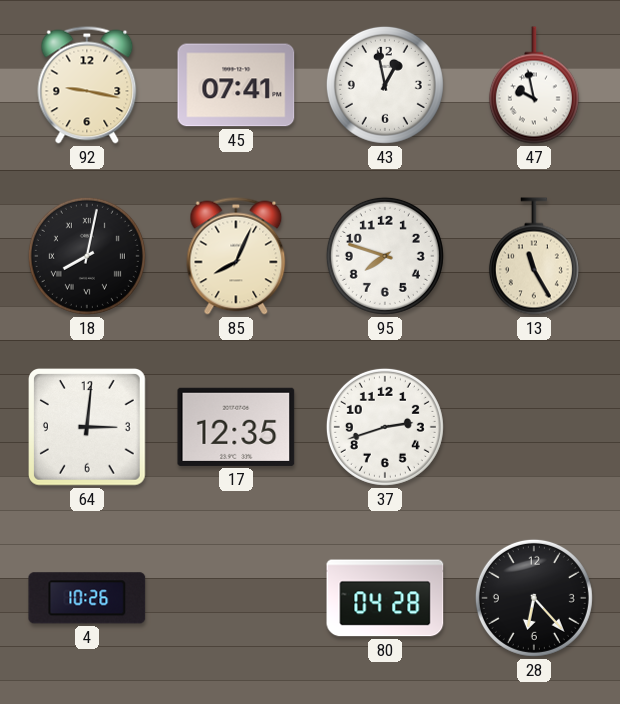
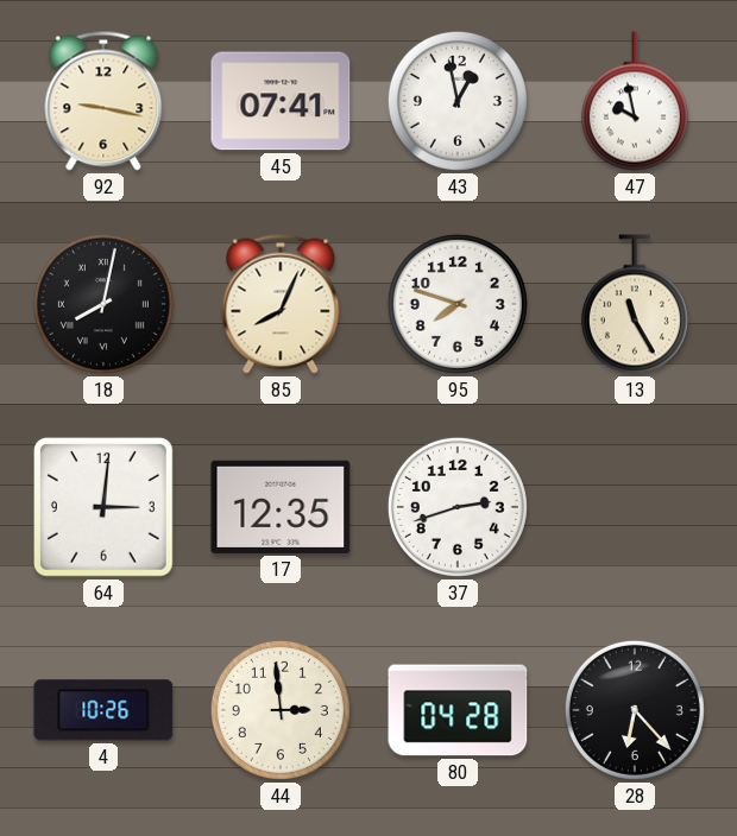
44: none -> 2:59 (281, 710)
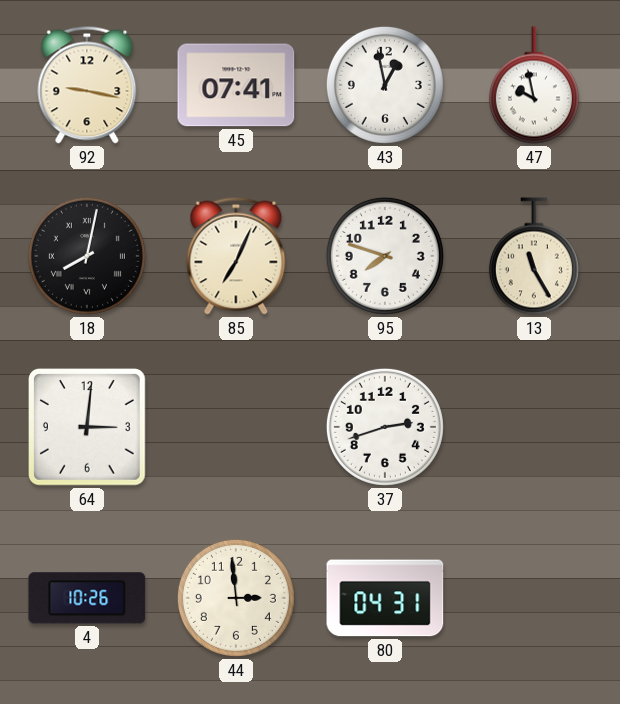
85: 8:04 -> 7:04 (236, 256)
17: 12:35 -> none (281, 507)
80: 04:28 -> 04:31 (385, 598)
28: 6:23 -> none (635, 710)
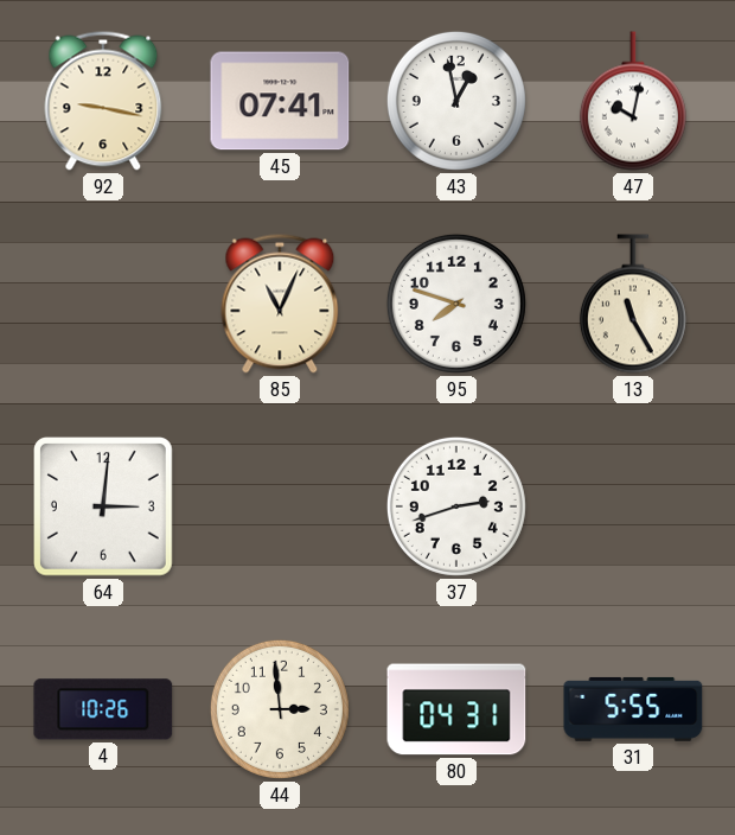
47: 9:58 -> 10:02 (633, 101)
18: 8:02 -> none (87, 256)
85: 7:04 -> 11:04 (280, 304)
31: none -> 5:55 (633, 709)
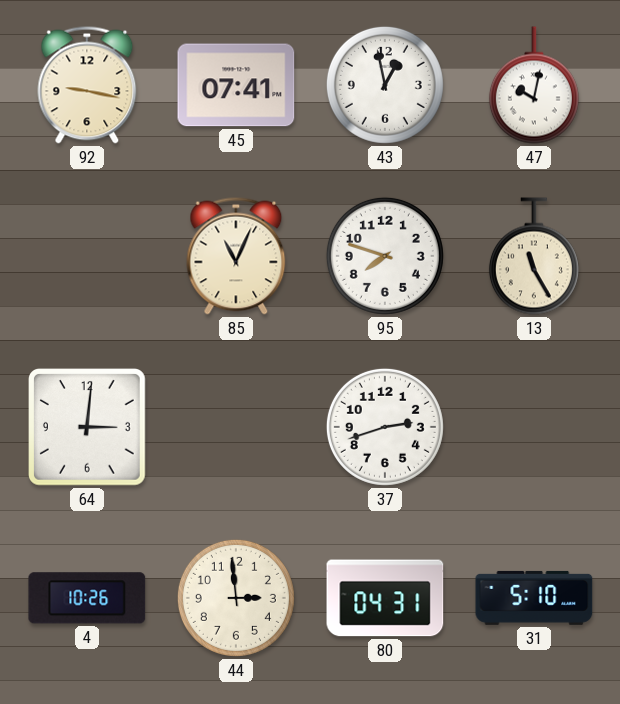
31: 5:55 -> 5:10 (534, 598)
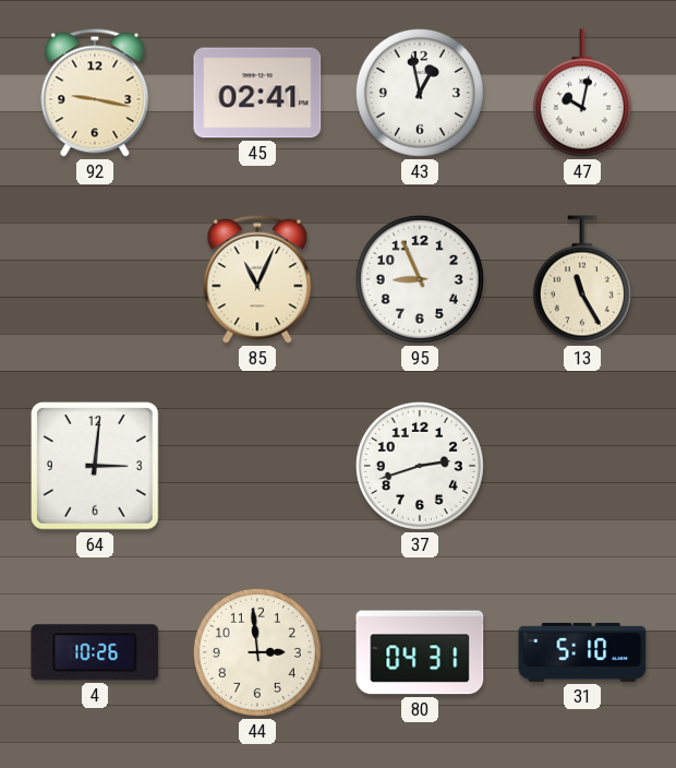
45: 07:41 -> 02:41 (257, 93)
95: 7:48 -> 8:56 (420, 279)
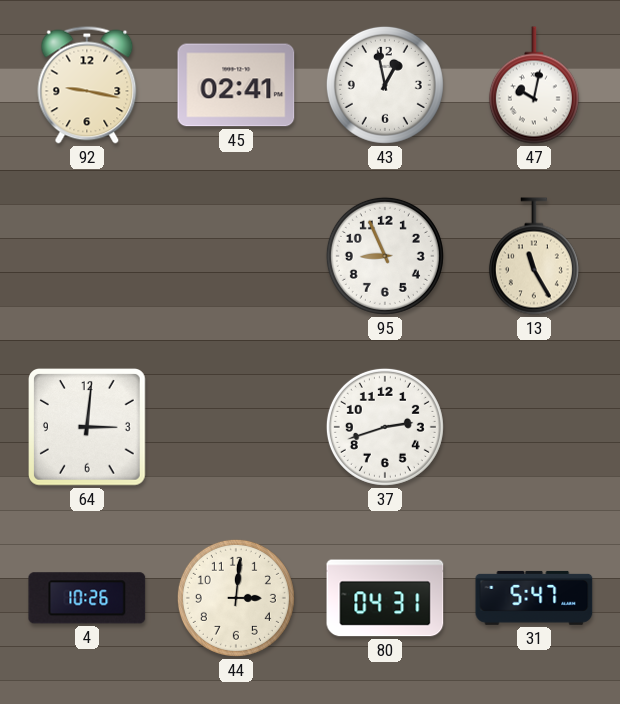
85: 11:04 -> none (257, 279)
44: 2:59 -> 3:01 (236, 598)
31: 5:10 -> 5:47 (534, 598)
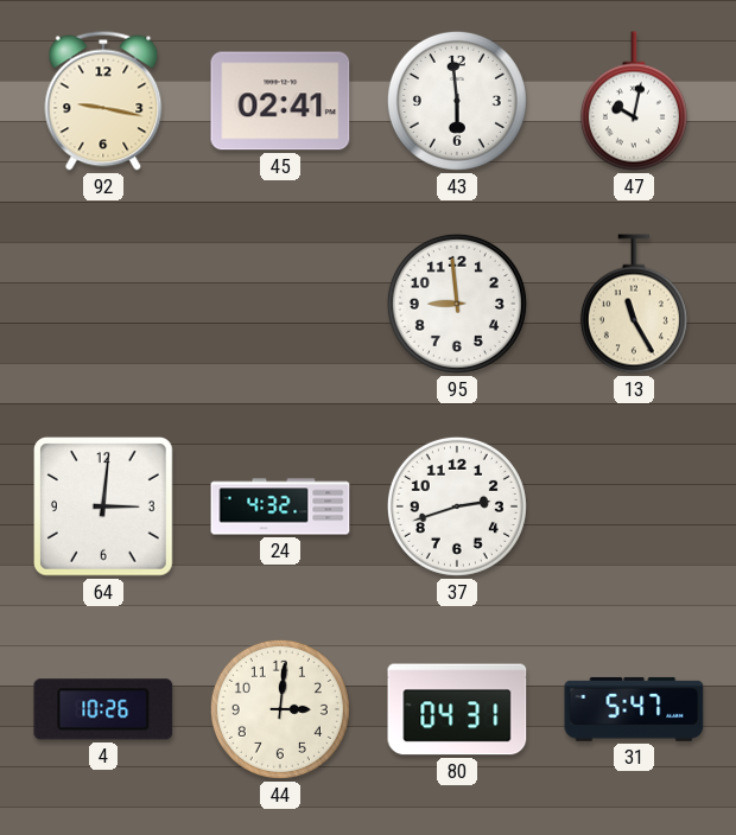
43: 12:58 -> 5:59 (457, 101)
95: 8:56 -> 8:59 (457, 304)
24: none -> 4:32 (280, 506)
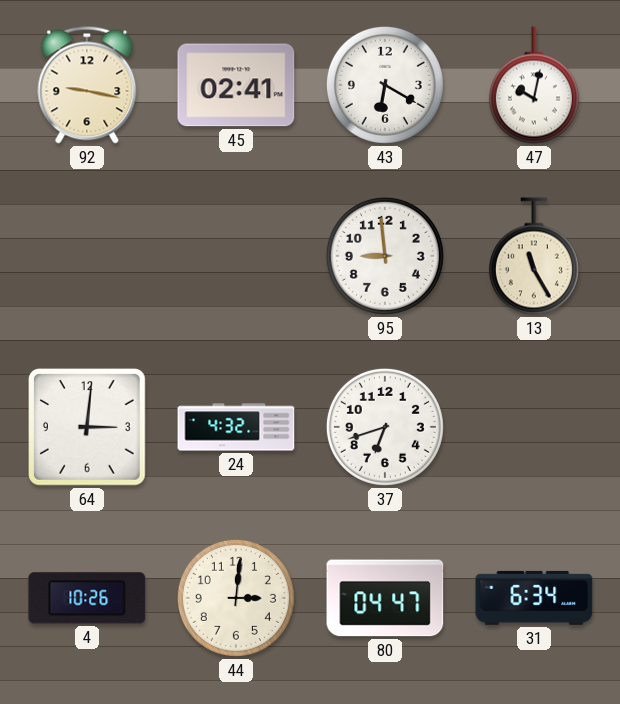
43: 5:59 -> 6:20 (385, 85)
37: 2:42 -> 6:42 (385, 427)
80: 04:31 -> 04:47 (385, 598)
31: 5:47 -> 6:34 (534, 598)
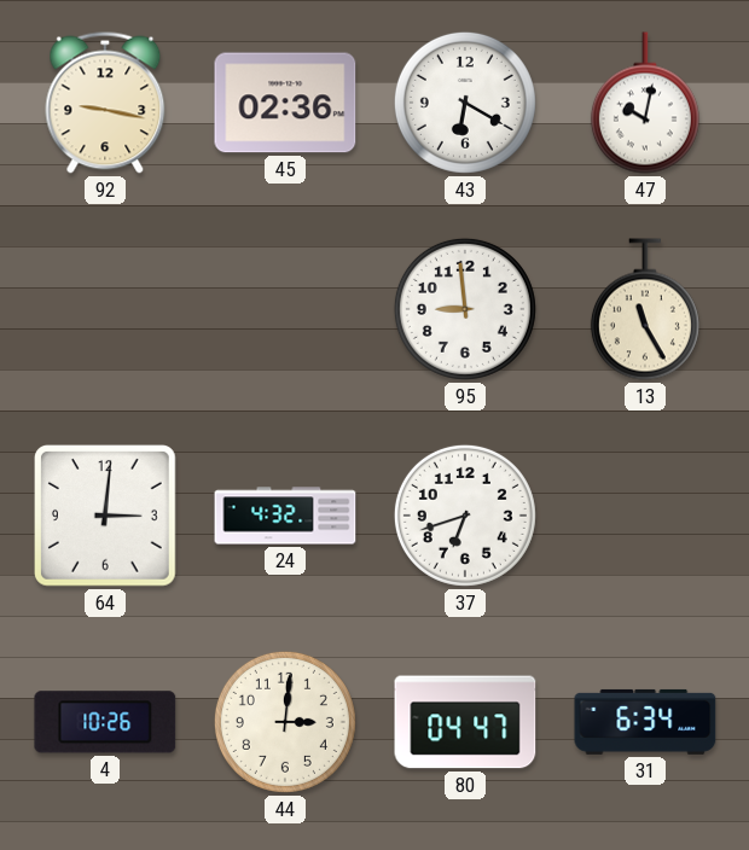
45: 02:41 -> 02:36 (285, 103)
